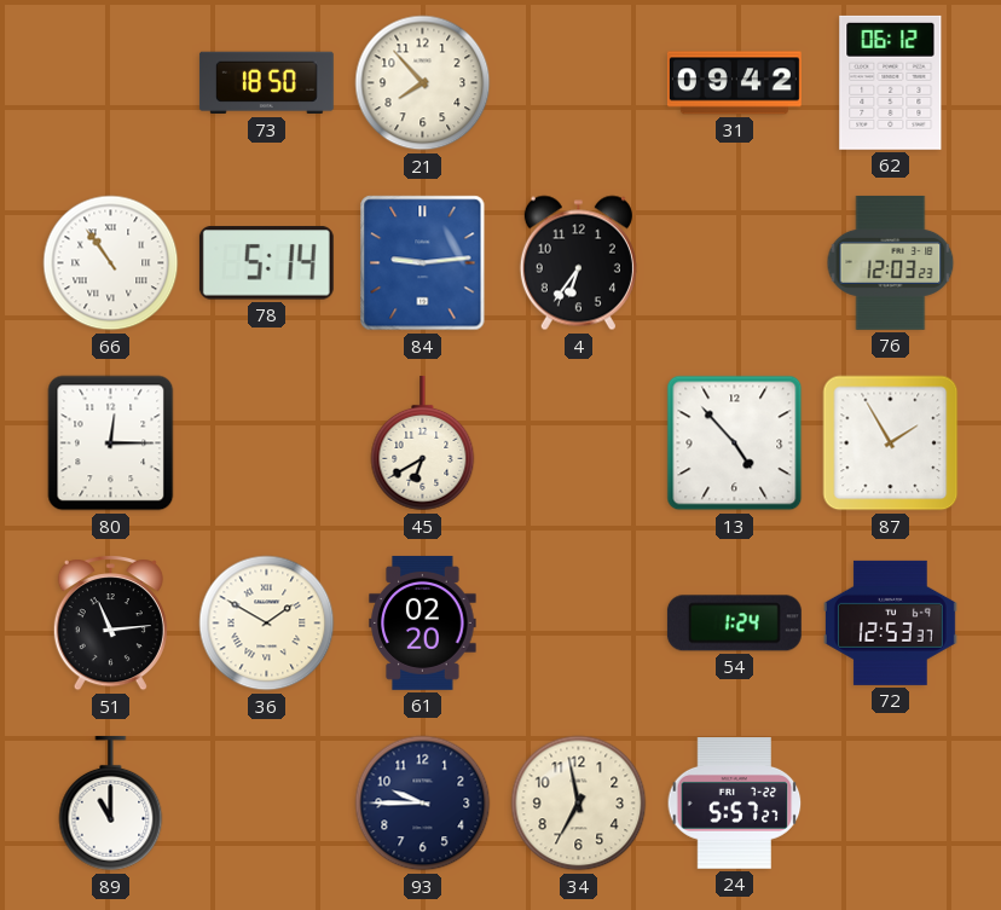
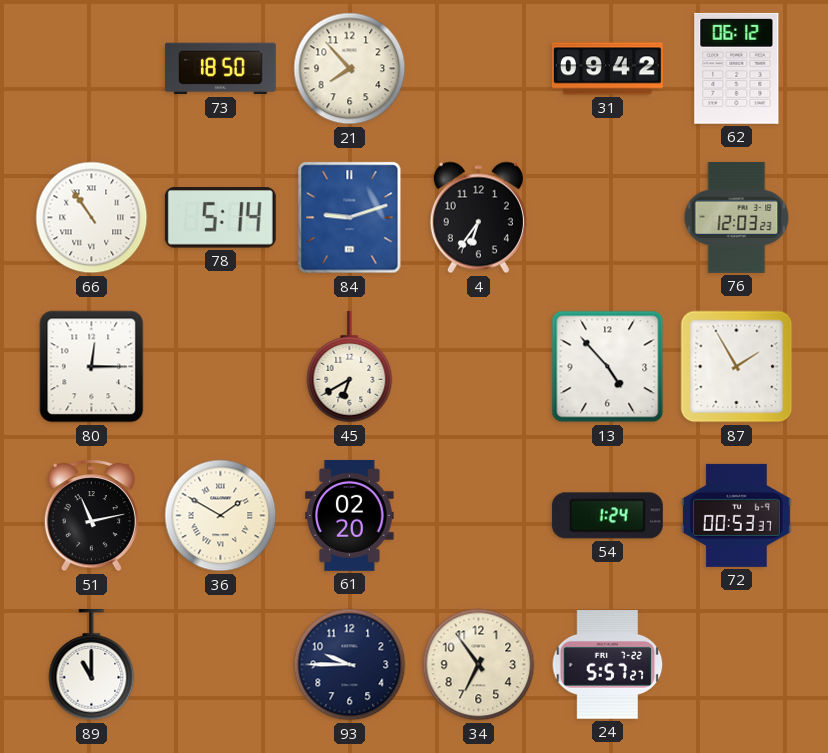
84: 9:14 -> 9:12 (350, 218)
51: 11:14 -> 11:13 (91, 516)
72: 12:53 -> 00:53 (736, 515)
34: 6:58 -> 6:54 (479, 665)
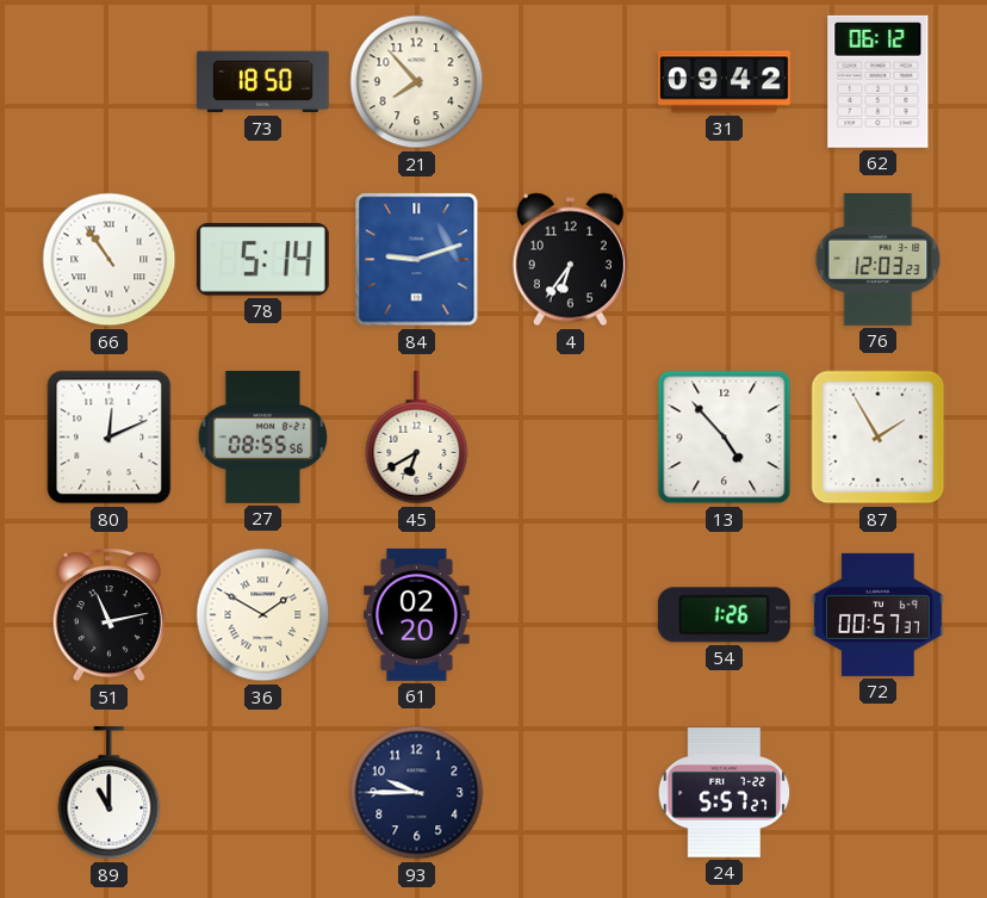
80: 12:15 -> 12:11 (110, 438)
27: none -> 08:55 (263, 436)
54: 1:24 -> 1:26 (724, 615)
72: 00:53 -> 00:57 (877, 614)
34: 6:54 -> none (479, 665)
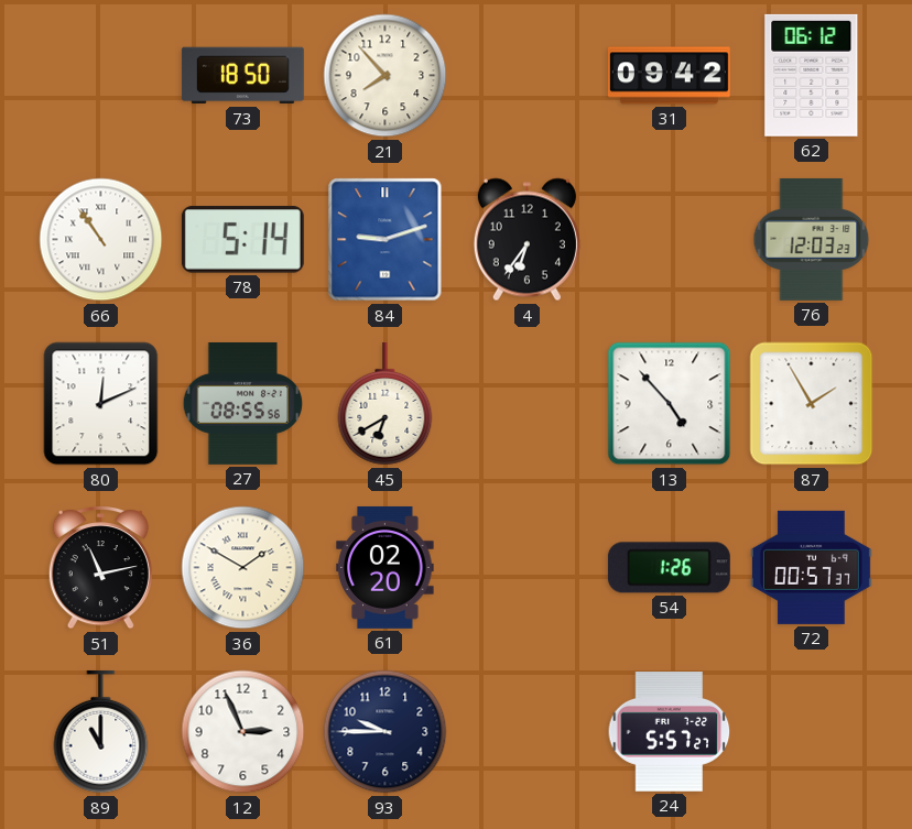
12: none -> 2:56 (243, 732)
